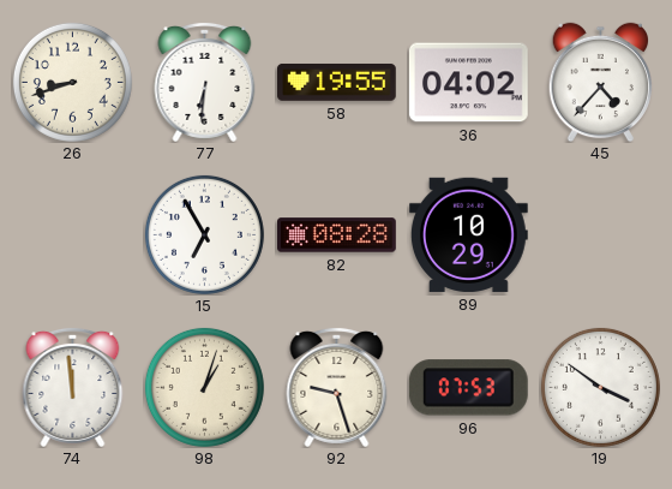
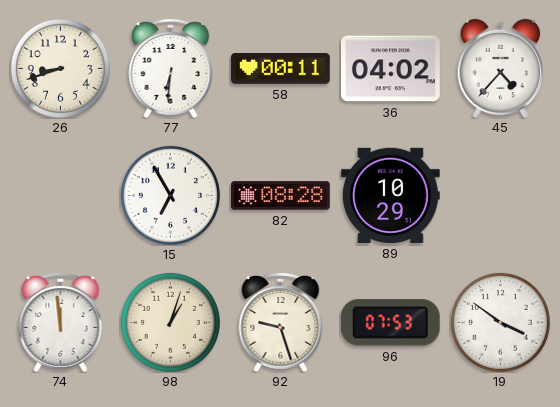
58: 19:55 -> 00:11 (280, 68)
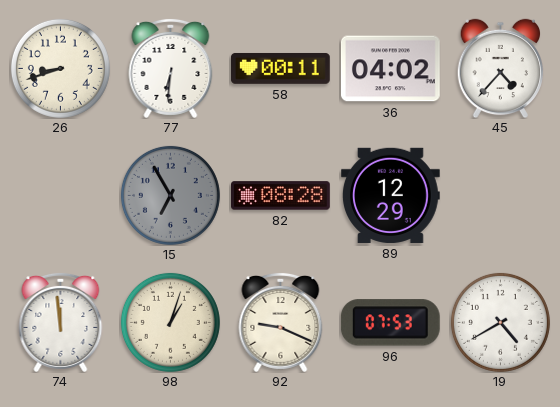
15 dial: white -> grey (170, 195)
89: 10:29 -> 12:29 (391, 195)
92: 9:27 -> 9:19 (281, 322)
19: 3:51 -> 4:40 (500, 322)
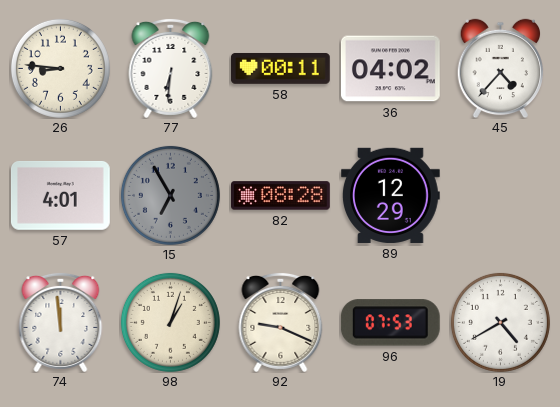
26: 8:42 -> 8:46 (60, 68)
57: none -> 4:01 (60, 195)
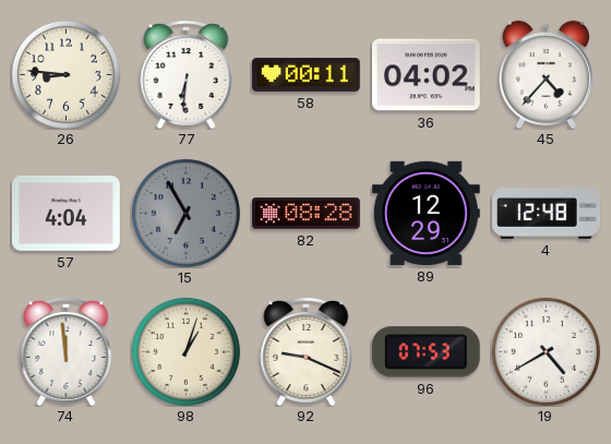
57: 4:01 -> 4:04 (65, 213)
4: none -> 12:48 (547, 214)
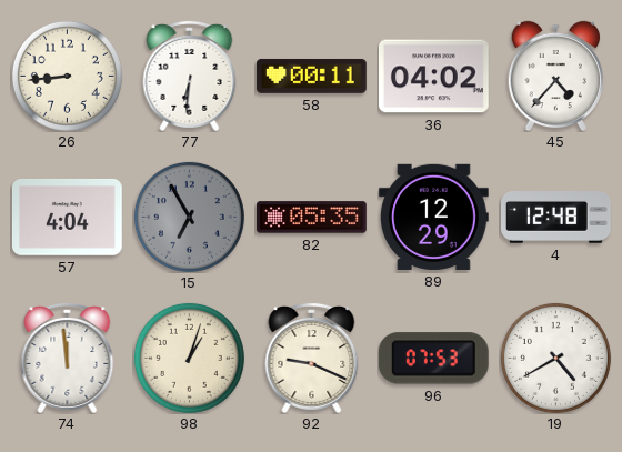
26: 8:46 -> 8:44 (67, 76)
82: 08:28 -> 05:35 (312, 218)
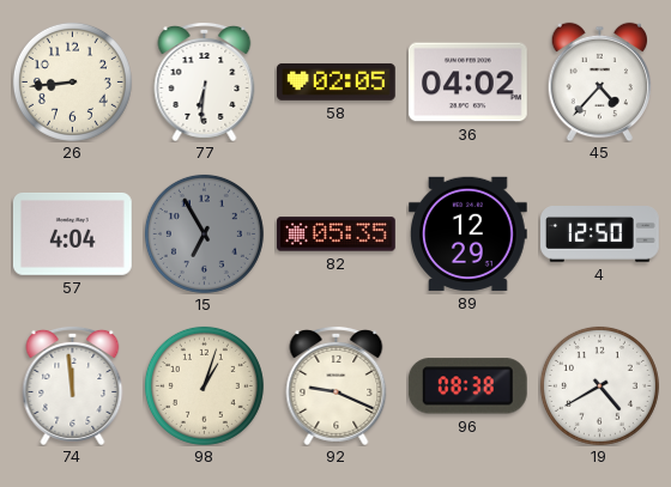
58: 00:11 -> 02:05 (335, 81)
4: 12:48 -> 12:50 (600, 235)
96: 07:53 -> 08:38 (467, 386)
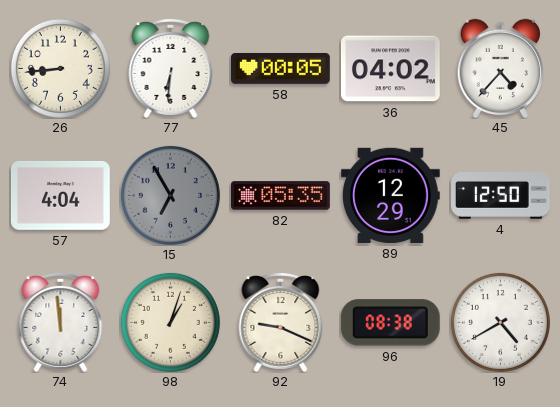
58: 02:05 -> 00:05 (280, 68)
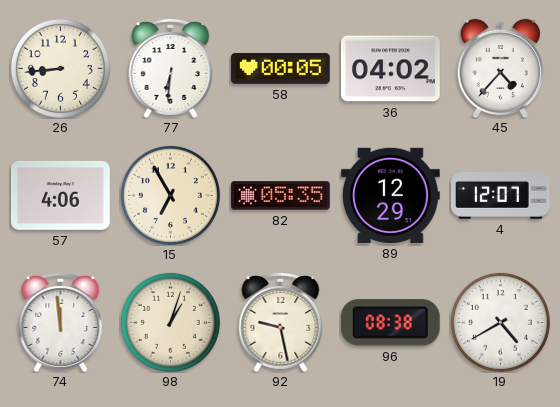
57: 4:04 -> 4:06 (60, 195)
15 dial: grey -> cream (170, 195)
4: 12:50 -> 12:07 (501, 196)
92: 9:19 -> 9:28 (281, 322)
